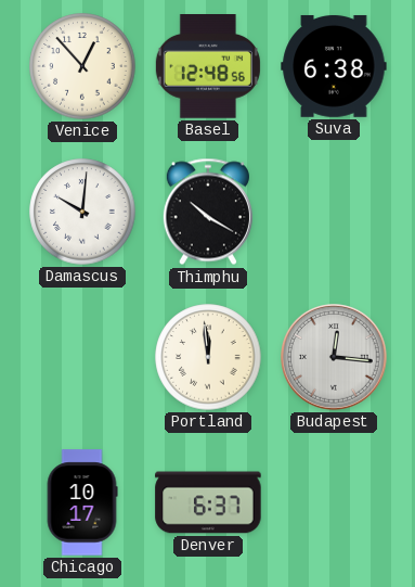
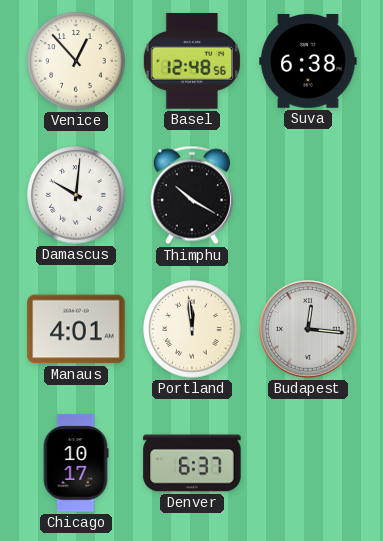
Manaus: none -> 4:01 (76, 329)
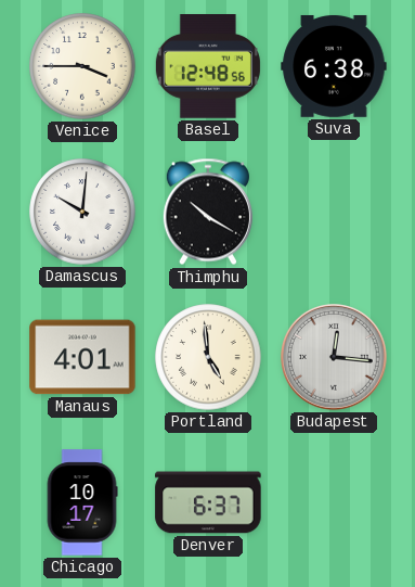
Venice: 12:53 -> 3:45 (82, 66)
Portland: 11:59 -> 4:59 (208, 357)
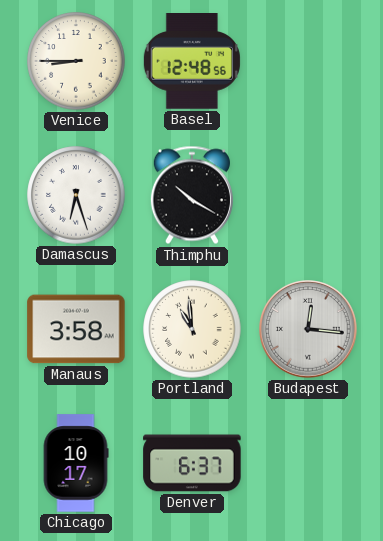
Venice: 3:45 -> 8:45 (76, 61)
Suva: 6:38 -> none (334, 66)
Damascus: 10:01 -> 6:27 (76, 195)
Manaus: 4:01 -> 3:58 (76, 329)
Portland: 4:59 -> 10:59 (192, 329)
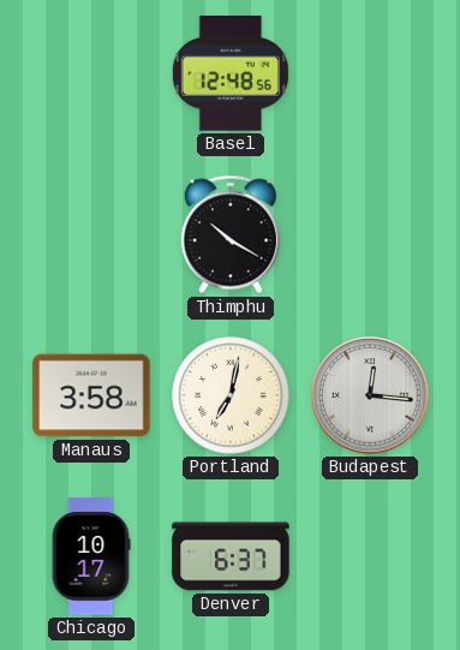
Venice: 8:45 -> none (76, 61)
Damascus: 6:27 -> none (76, 195)
Portland: 10:59 -> 7:02 (231, 395)
